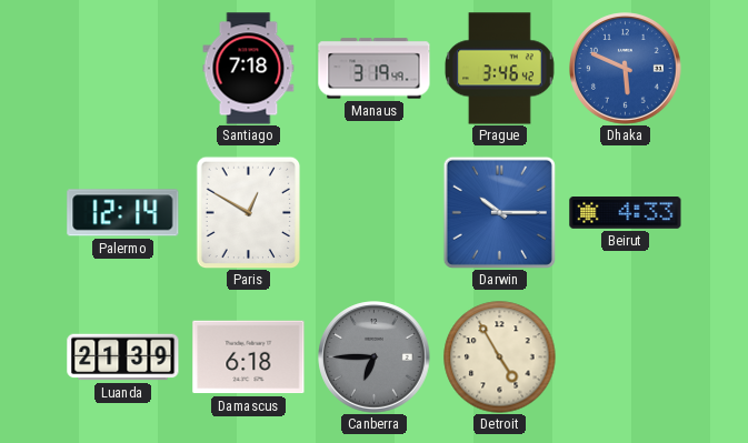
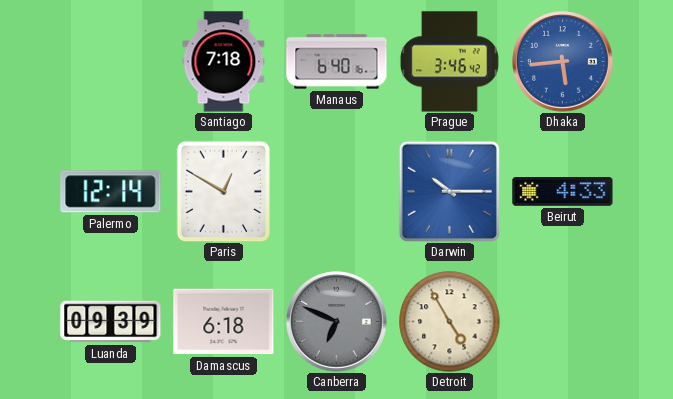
Manaus: 3:19 -> 6:40 (337, 62)
Dhaka: 5:49 -> 5:44 (563, 62)
Luanda: 21:39 -> 09:39 (111, 322)
Canberra: 6:45 -> 6:49 (337, 322)
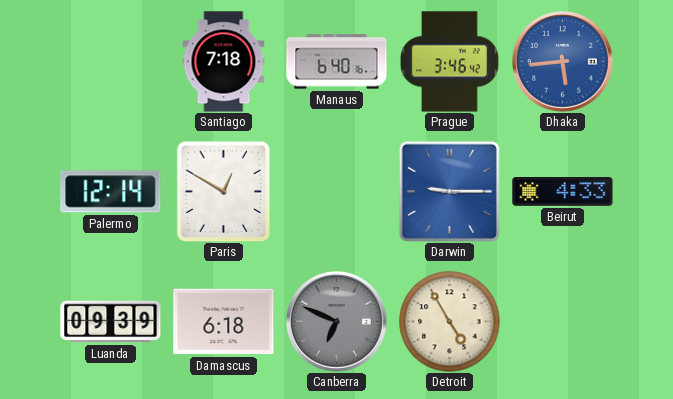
Darwin: 10:15 -> 9:15 (449, 191)
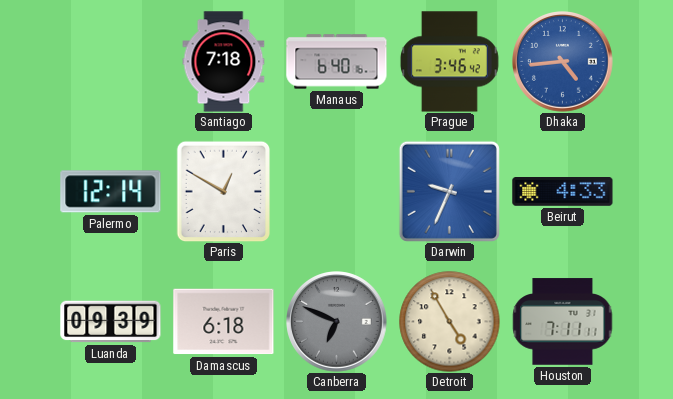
Dhaka: 5:44 -> 4:44 (563, 62)
Darwin: 9:15 -> 9:34 (449, 191)
Houston: none -> 7:11 (563, 322)
